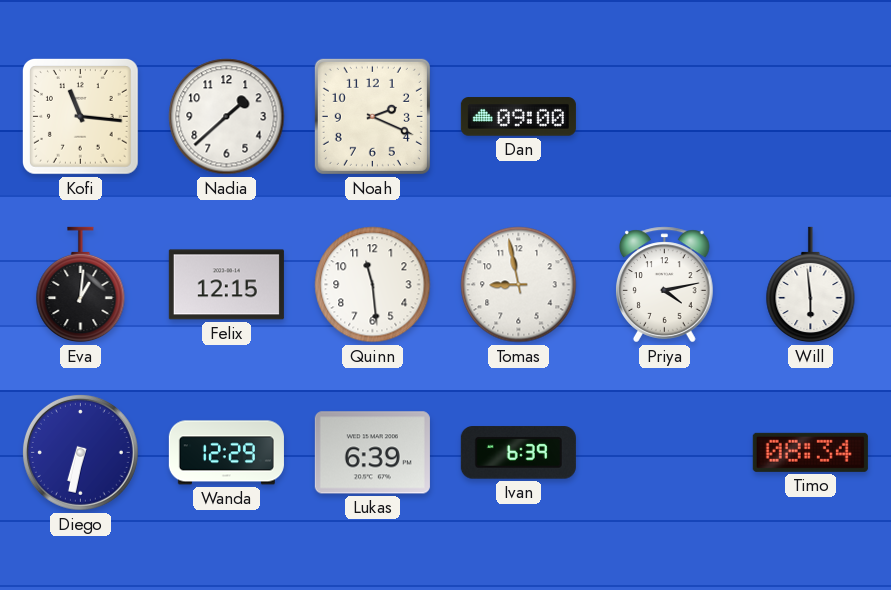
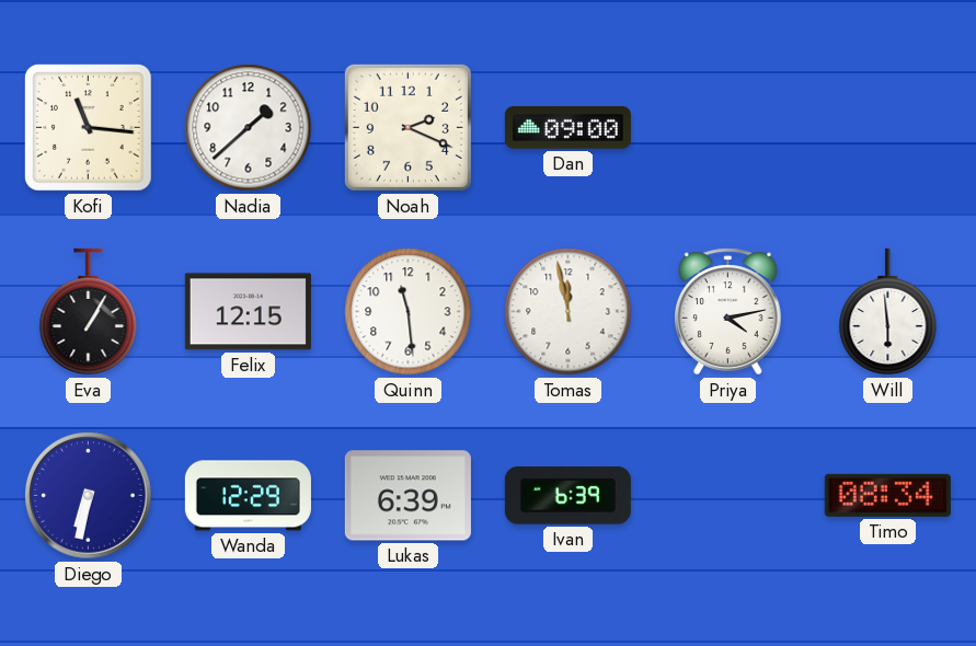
Eva: 1:01 -> 1:05 (89, 312)
Tomas: 8:58 -> 11:58 (569, 312)
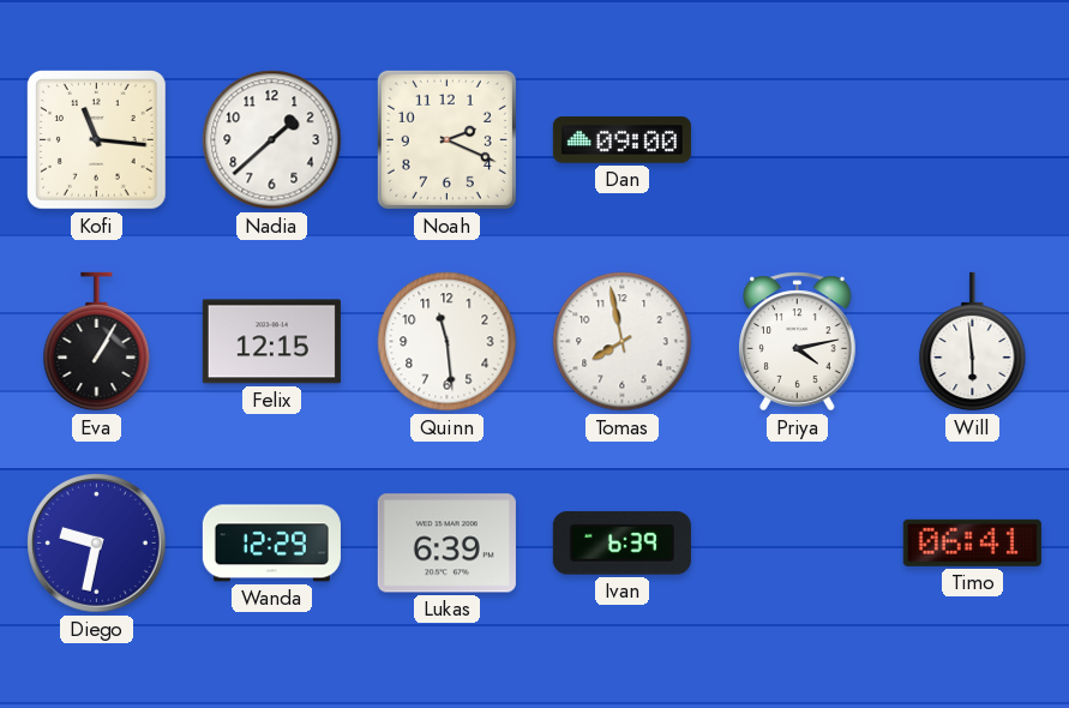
Tomas: 11:58 -> 7:58 (623, 342)
Diego: 6:32 -> 9:32 (96, 542)
Timo: 08:34 -> 06:41 (972, 542)
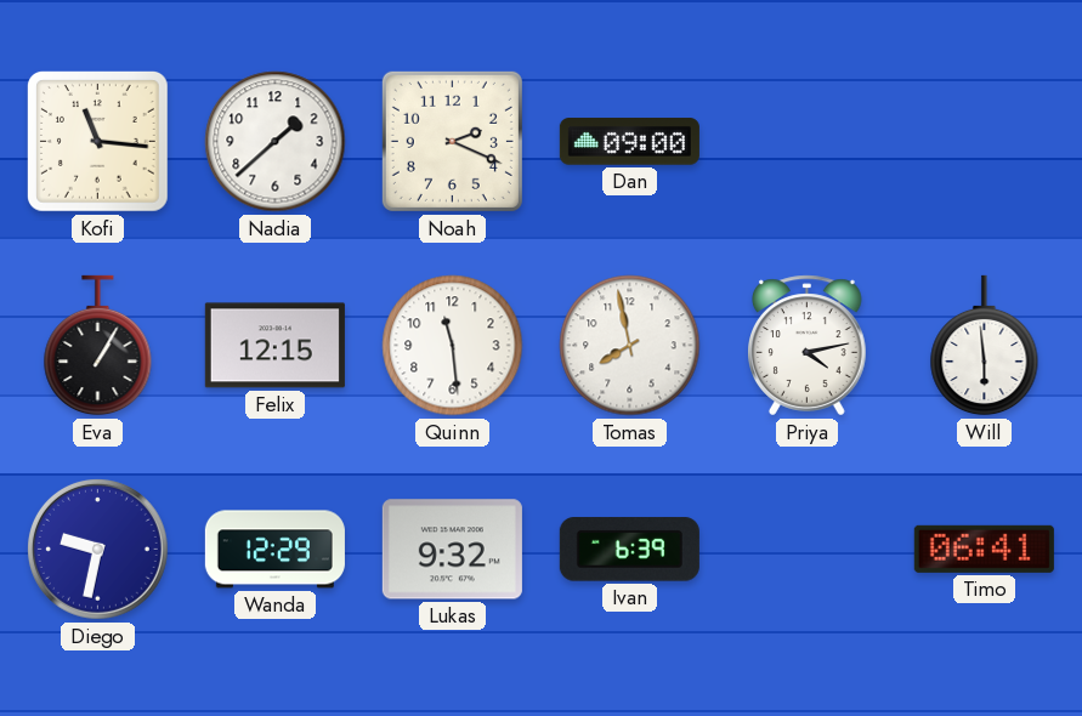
Lukas: 6:39 -> 9:32 (452, 550)
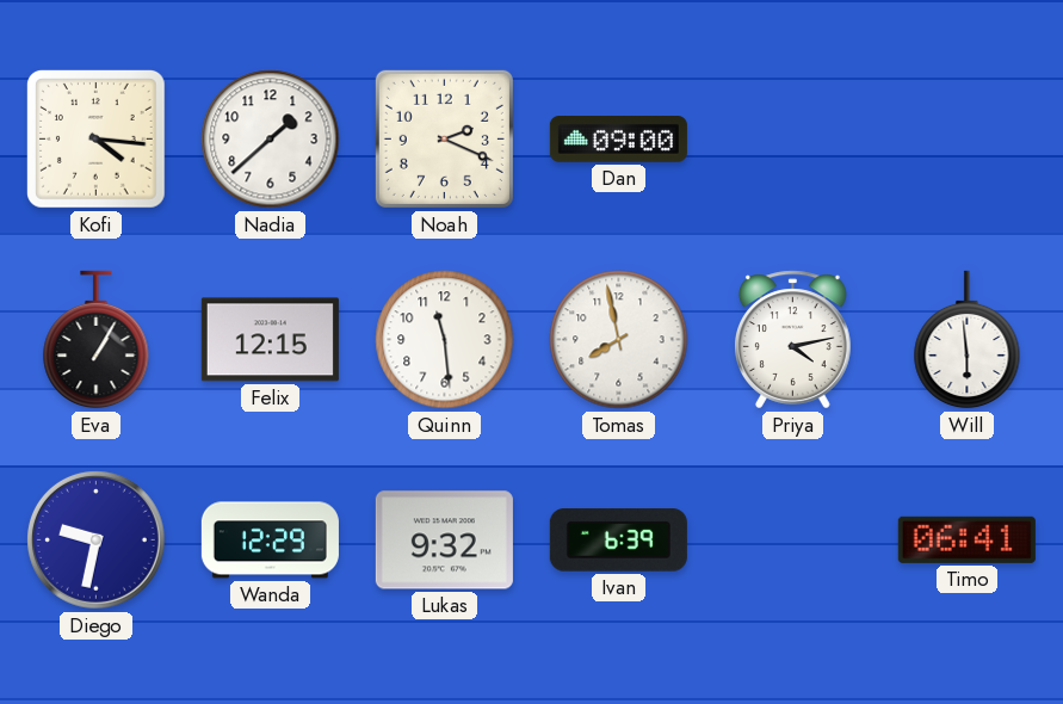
Kofi: 11:16 -> 4:16 (97, 140)
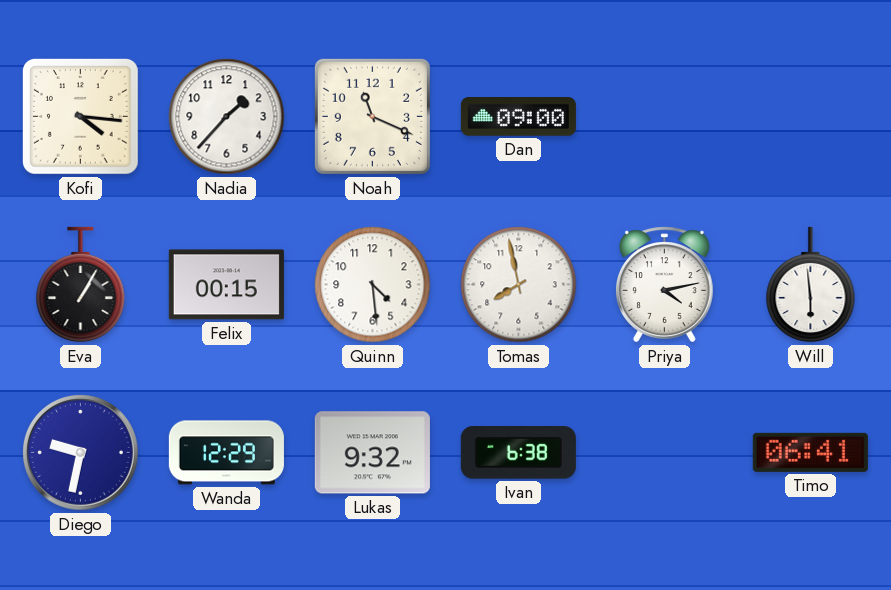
Nadia: 1:38 -> 1:37 (227, 117)
Noah: 2:19 -> 11:19 (372, 116)
Felix: 12:15 -> 00:15 (226, 285)
Quinn: 11:29 -> 4:29 (373, 285)
Ivan: 6:39 -> 6:38 (518, 453)
